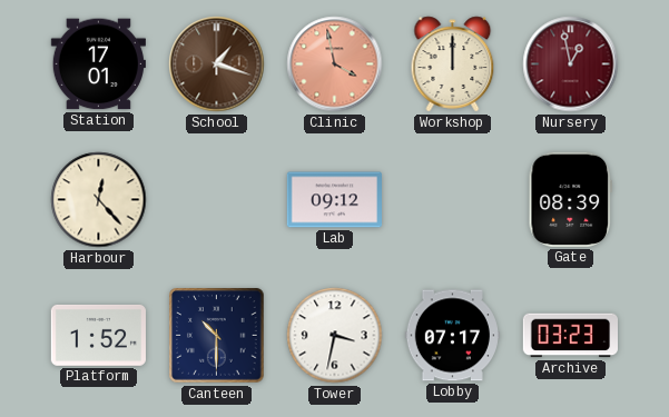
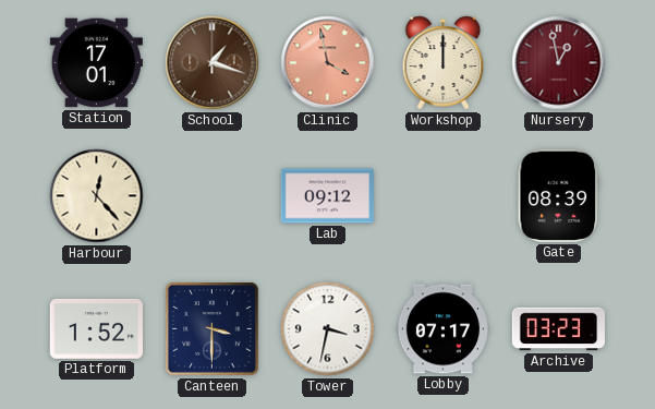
Canteen: 10:30 -> 3:30 (213, 329)
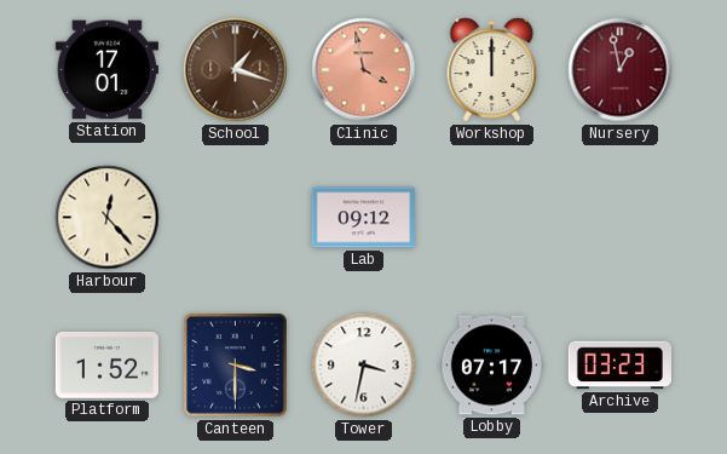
Gate: 08:39 -> none (558, 195)
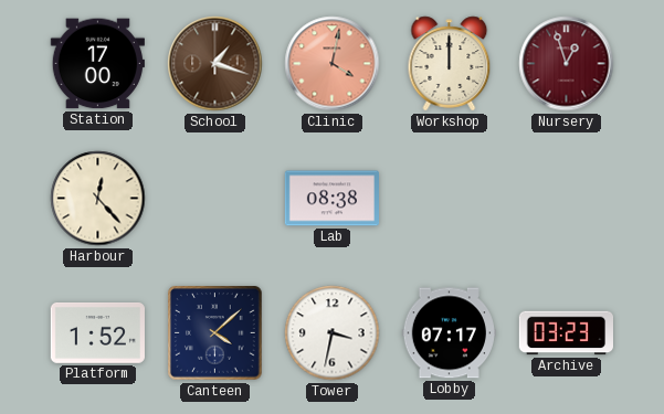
Station: 17:01 -> 17:00 (97, 64)
Clinic: 3:58 -> 4:02 (333, 64)
Nursery: 12:58 -> 12:57 (567, 64)
Lab: 09:12 -> 08:38 (331, 199)
Canteen: 3:30 -> 4:08 (215, 333)
